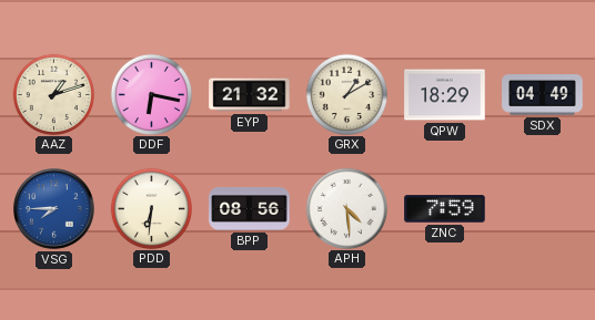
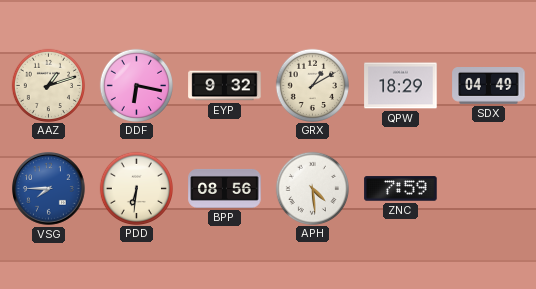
EYP: 21:32 -> 9:32 (225, 86)
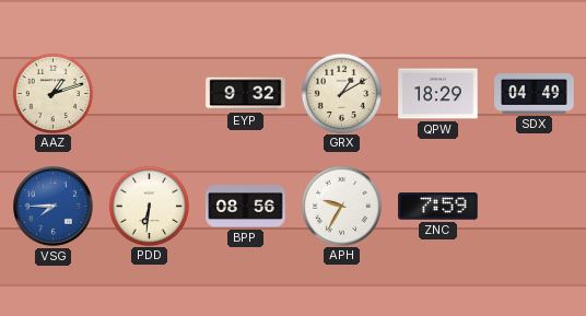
DDF: 6:17 -> none (136, 85)
APH: 4:29 -> 9:35 (341, 206)
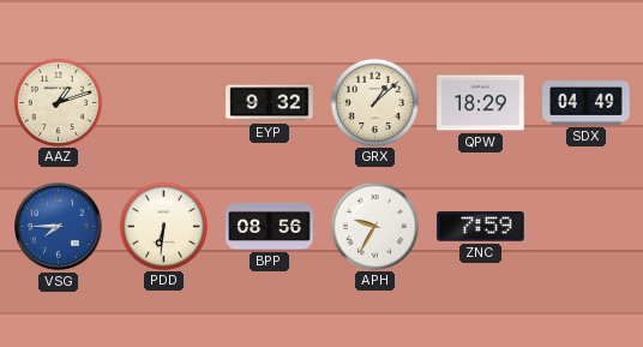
GRX: 1:10 -> 1:08 (374, 102)
